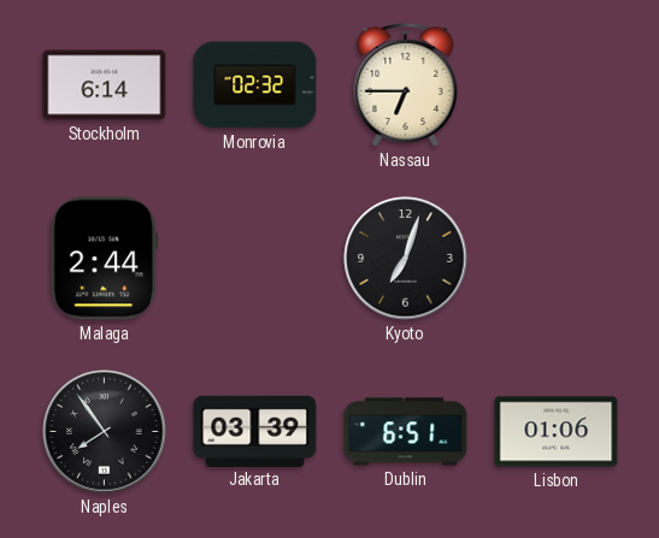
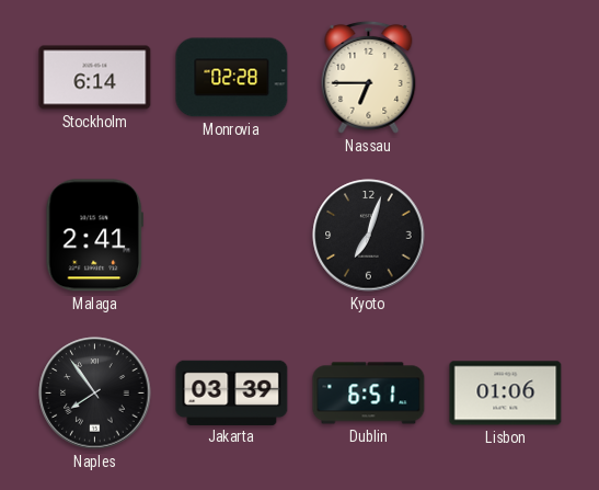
Monrovia: 02:32 -> 02:28 (232, 78)
Malaga: 2:44 -> 2:41 (94, 236)
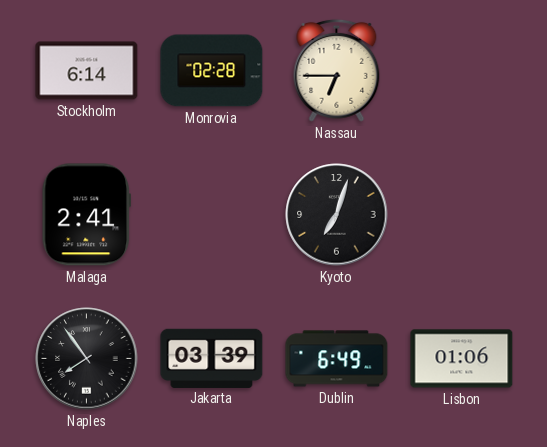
Dublin: 6:51 -> 6:49 (337, 359)
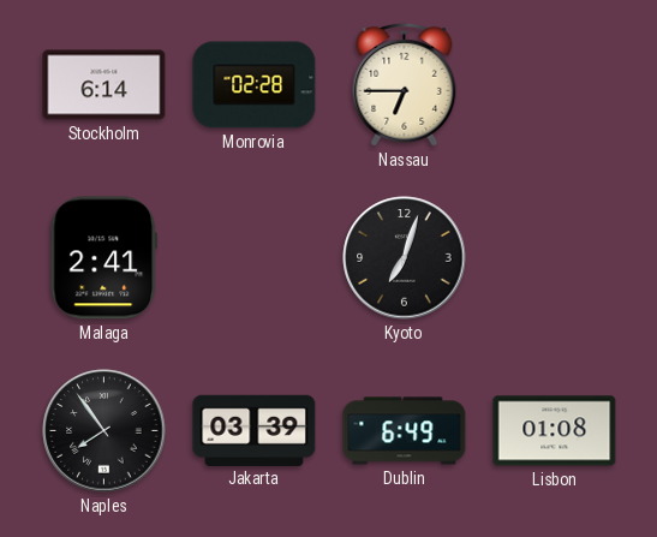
Lisbon: 01:06 -> 01:08 (555, 431)
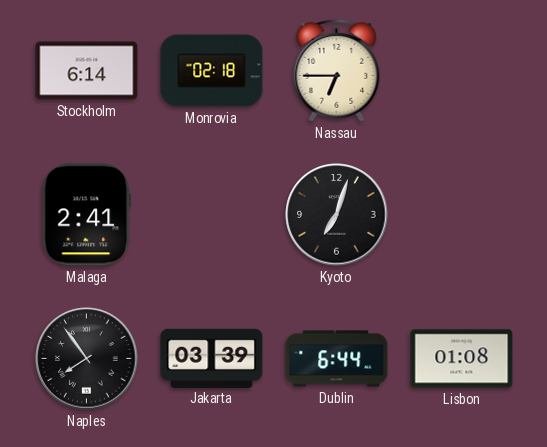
Monrovia: 02:28 -> 02:18 (212, 71)
Dublin: 6:49 -> 6:44 (337, 359)
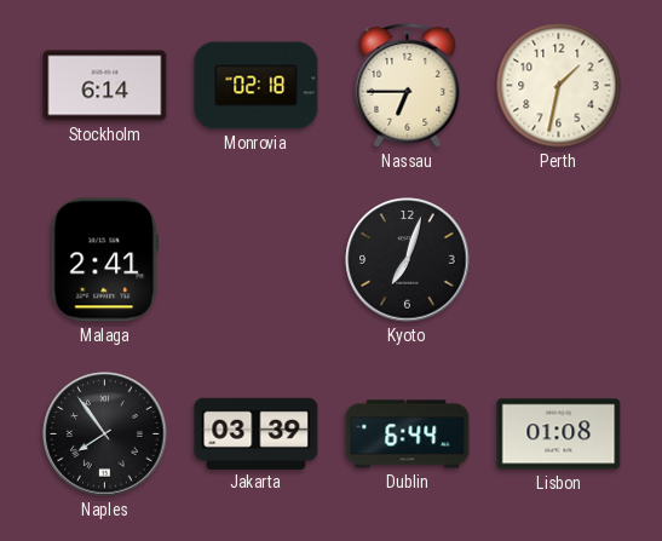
Perth: none -> 1:32 (559, 86)
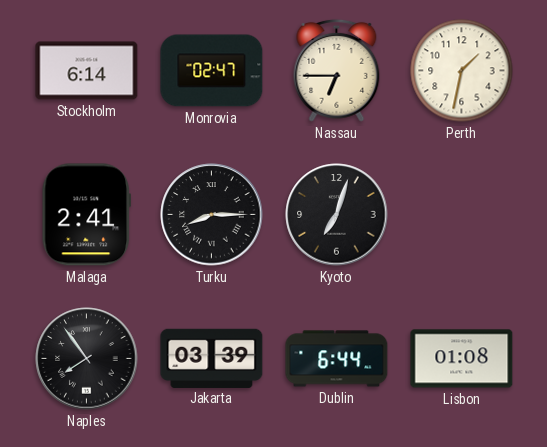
Monrovia: 02:18 -> 02:47 (212, 71)
Turku: none -> 8:15 (212, 215)
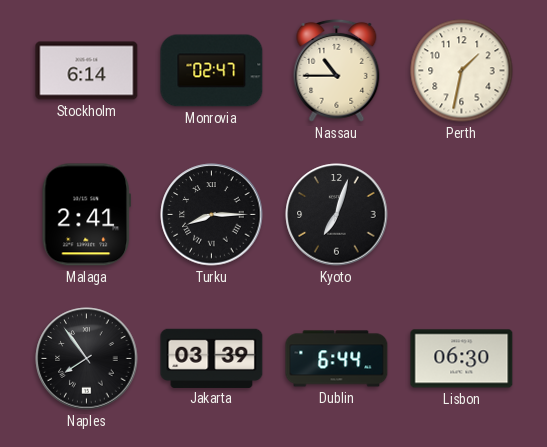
Nassau: 6:45 -> 10:45 (337, 70)
Lisbon: 01:08 -> 06:30 (462, 359)
